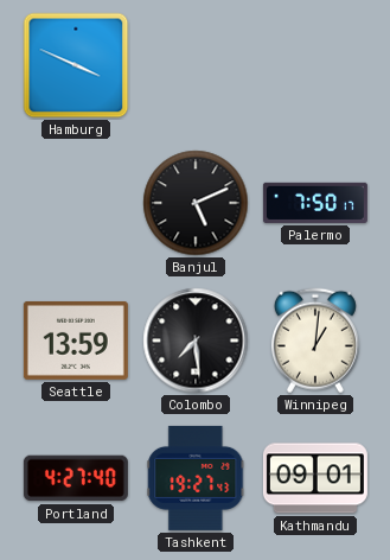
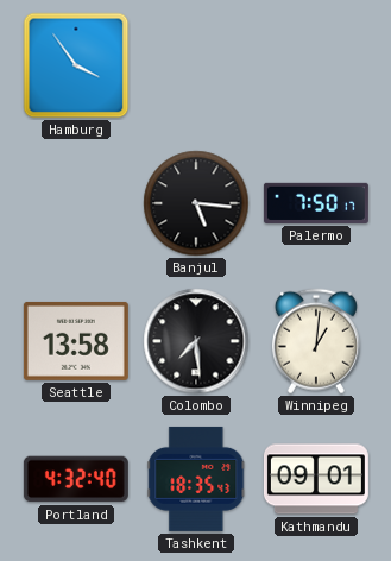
Hamburg: 3:49 -> 3:54 (76, 65)
Banjul: 5:11 -> 5:16 (196, 203)
Seattle: 13:59 -> 13:58 (76, 341)
Portland: 4:27 -> 4:32 (76, 479)
Tashkent: 19:27 -> 18:35 (196, 479)
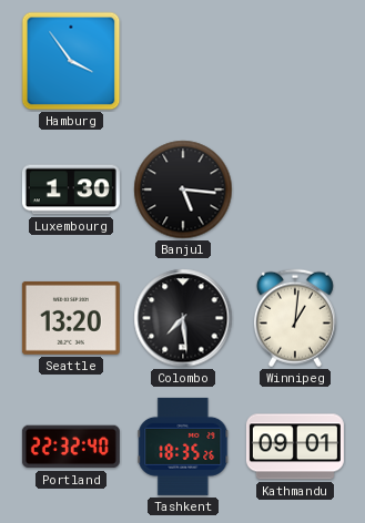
Luxembourg: none -> 1:30 (71, 189)
Palermo: 7:50 -> none (316, 203)
Seattle: 13:58 -> 13:20 (71, 318)
Portland: 4:32 -> 22:32 (71, 447)
Tashkent: 18:35:43 -> 18:35:26 (183, 447)
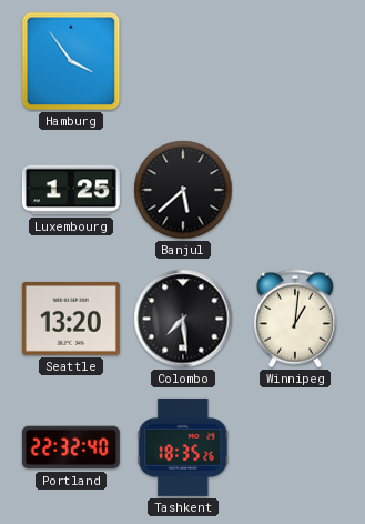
Luxembourg: 1:30 -> 1:25 (71, 190)
Banjul: 5:16 -> 5:38 (183, 190)
Kathmandu: 09:01 -> none (295, 447)
